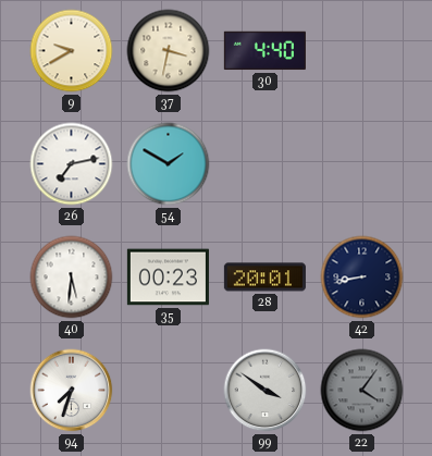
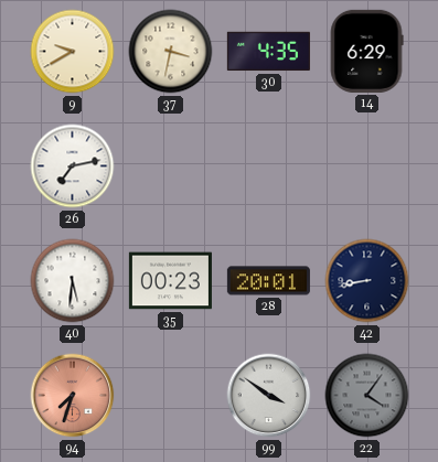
30: 4:40 -> 4:35 (268, 52)
14: none -> 6:29 (366, 51)
54: 1:50 -> none (169, 164)
94 dial: white -> salmon (73, 396)
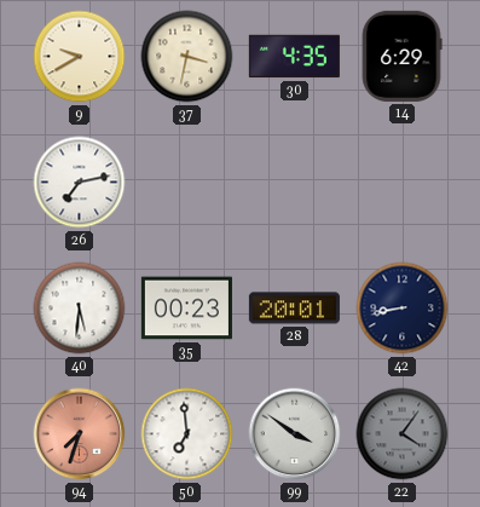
50: none -> 6:59 (187, 434)
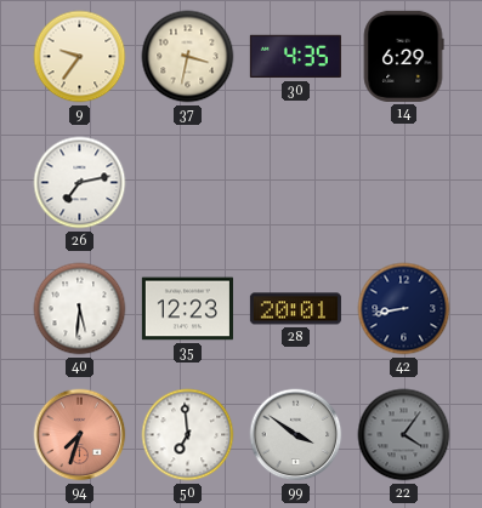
9: 9:40 -> 9:36 (80, 57)
35: 00:23 -> 12:23 (187, 309)
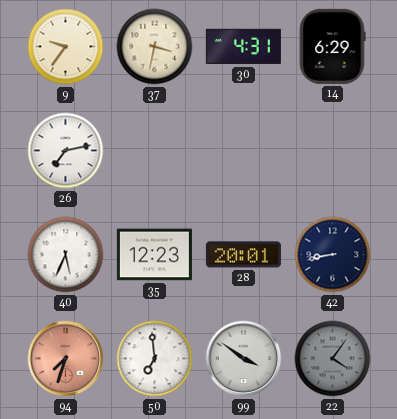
30: 4:35 -> 4:31 (243, 47)
40: 5:31 -> 5:34 (66, 255)
